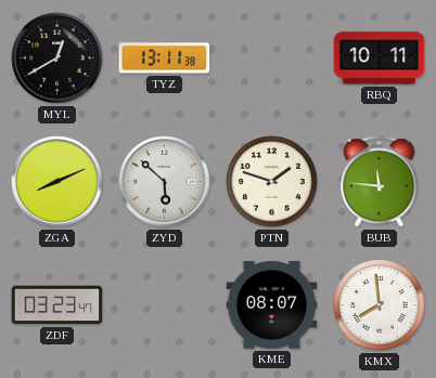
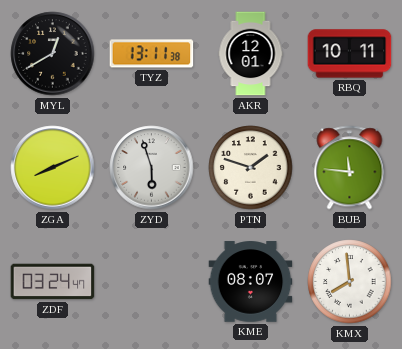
AKR: none -> 12:01 (251, 54)
ZYD: 5:52 -> 5:57 (152, 168)
ZDF: 03:23 -> 03:24 (53, 282)
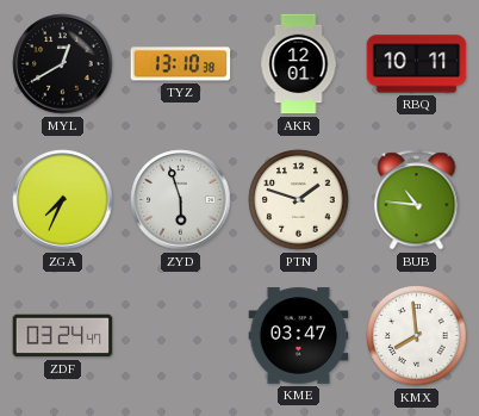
TYZ: 13:11 -> 13:10 (181, 64)
ZGA: 8:11 -> 7:34 (63, 200)
BUB: 11:46 -> 10:46 (417, 200)
KME: 08:07 -> 03:47 (299, 336)
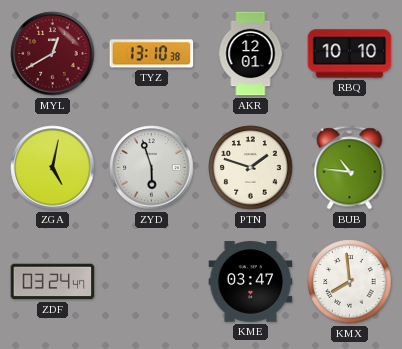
MYL dial: black -> burgundy (53, 54)
RBQ: 10:11 -> 10:10 (350, 54)
ZGA: 7:34 -> 5:02 (53, 168)
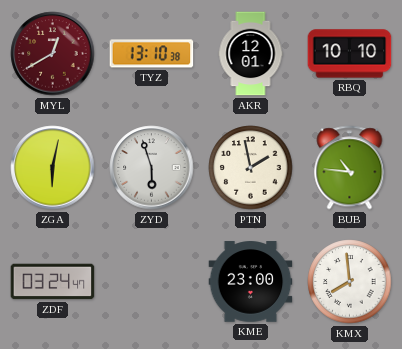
ZGA: 5:02 -> 6:02 (53, 168)
PTN: 1:48 -> 1:58 (251, 168)
KME: 03:47 -> 23:00 (251, 282)
